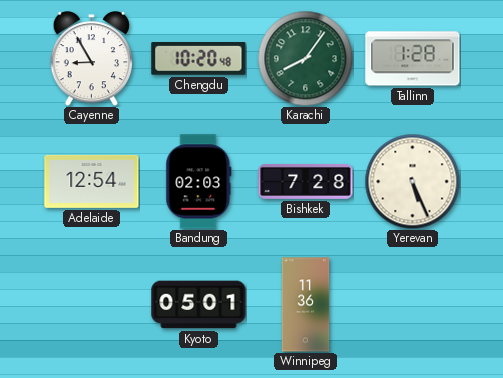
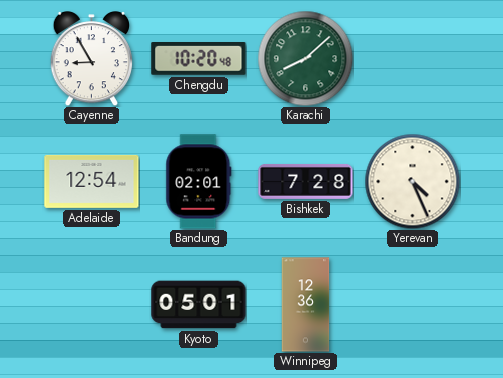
Karachi: 8:06 -> 8:08 (305, 58)
Tallinn: 1:28 -> none (413, 59)
Bandung: 02:03 -> 02:01 (199, 182)
Yerevan: 5:26 -> 4:26 (412, 181)
Winnipeg: 11:36 -> 12:36 (306, 305)
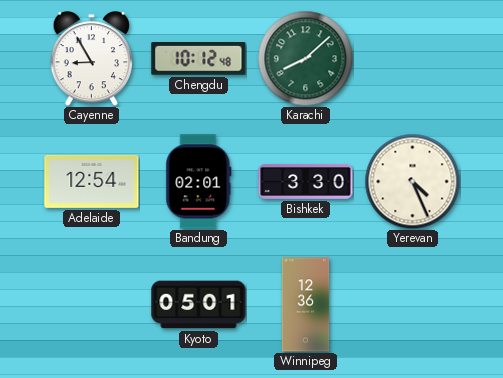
Chengdu: 10:20 -> 10:12 (199, 59)
Bishkek: 7:28 -> 3:30 (306, 181)
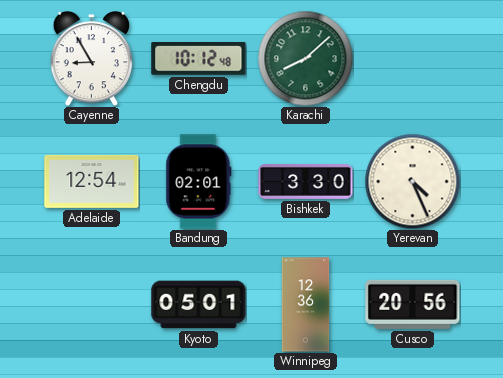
Cusco: none -> 20:56 (413, 304)
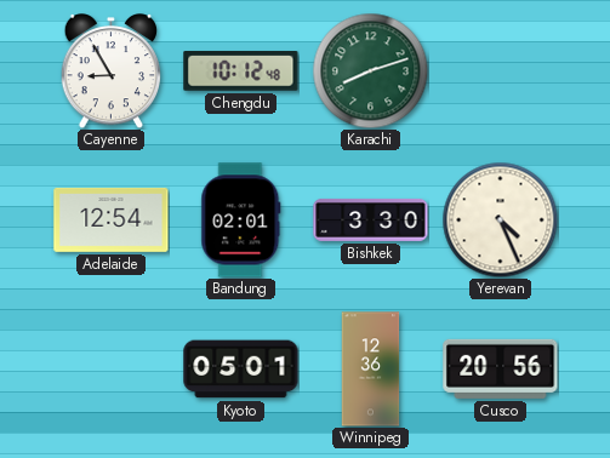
Karachi: 8:08 -> 8:12 (370, 70)
